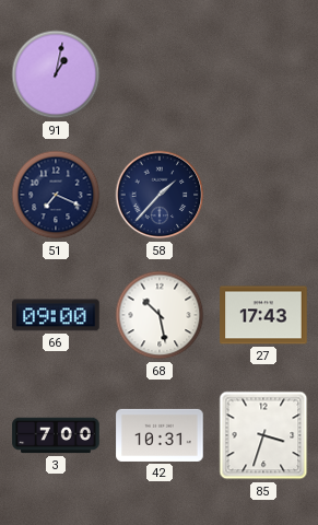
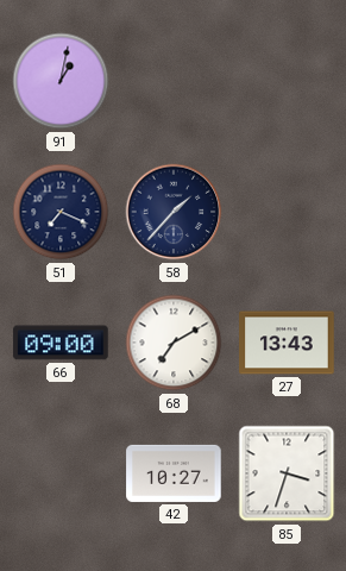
68: 10:28 -> 7:10 (174, 343)
27: 17:43 -> 13:43 (287, 343)
3: 7:00 -> none (56, 435)
42: 10:31 -> 10:27 (174, 473)
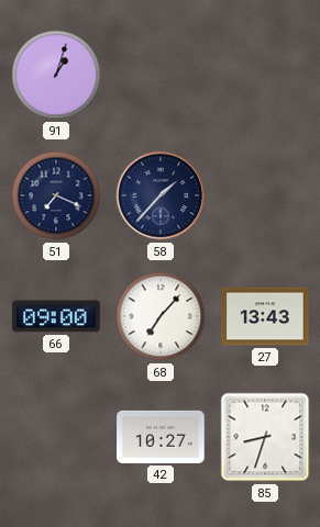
91: 1:02 -> 1:03 (56, 75)
68: 7:10 -> 7:07 (161, 316)
85: 3:33 -> 8:33 (265, 437)
